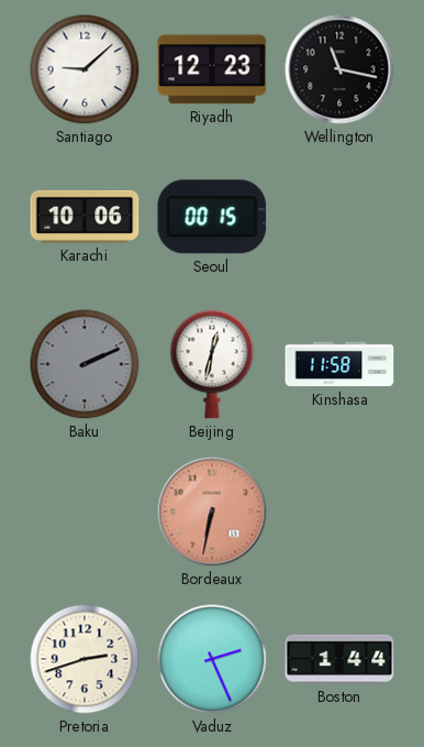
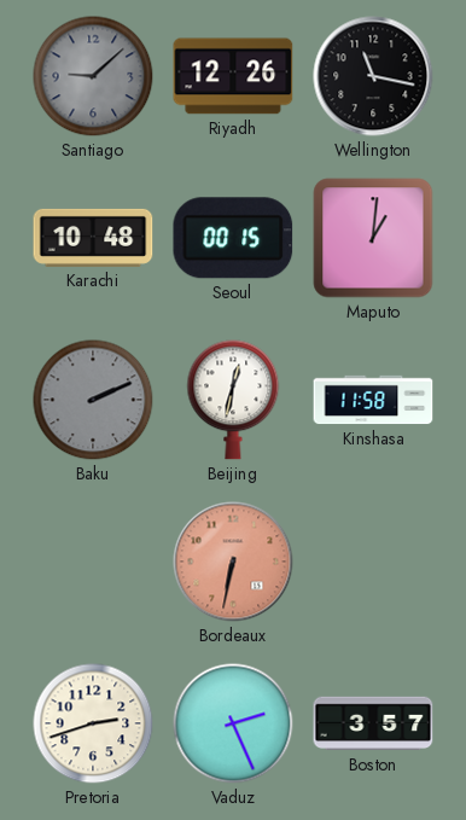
Santiago dial: white -> grey (93, 76)
Riyadh: 12:23 -> 12:26 (233, 76)
Karachi: 10:06 -> 10:48 (93, 238)
Maputo: none -> 1:01 (373, 238)
Boston: 1:44 -> 3:57 (373, 723)
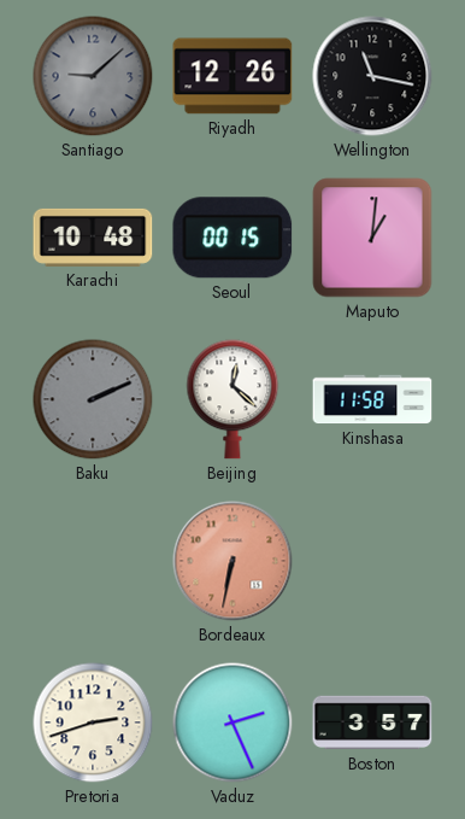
Beijing: 12:32 -> 12:22 (232, 399)
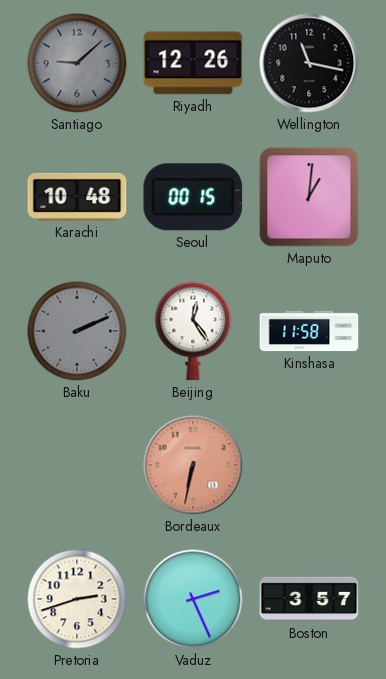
Beijing: 12:22 -> 12:24 (193, 331)
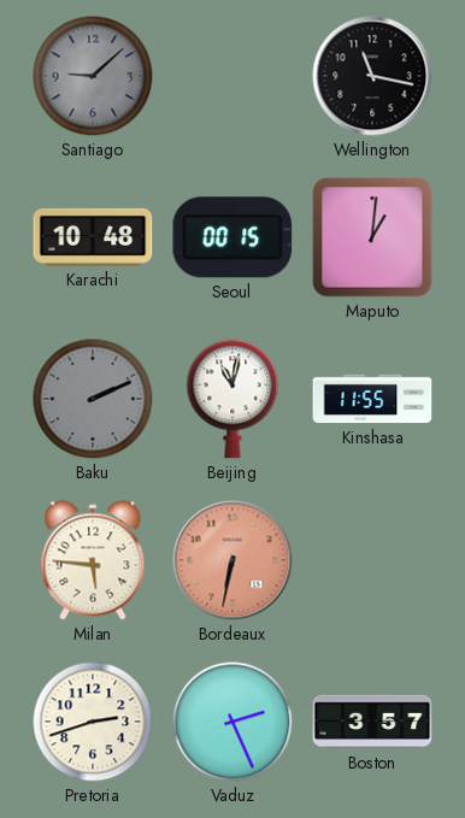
Riyadh: 12:26 -> none (193, 63)
Beijing: 12:24 -> 11:02 (232, 399)
Kinshasa: 11:58 -> 11:55 (372, 399)
Milan: none -> 5:46 (93, 560)
